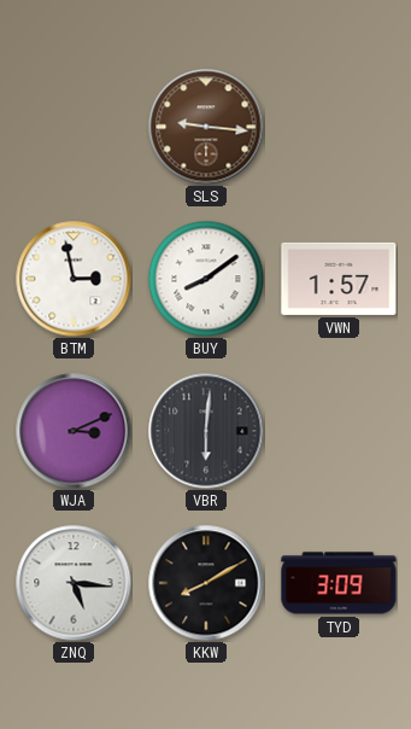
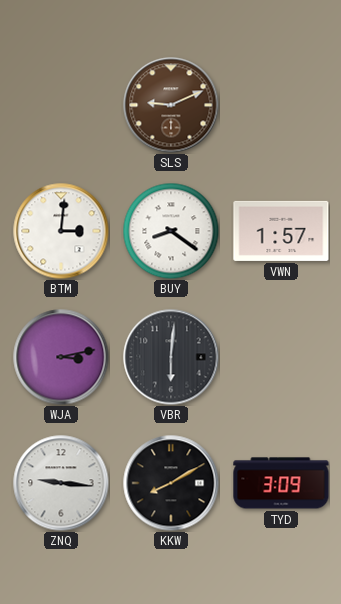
SLS: 9:16 -> 9:11 (171, 105)
BTM: 2:58 -> 3:01 (61, 231)
BUY: 8:09 -> 8:21 (171, 231)
WJA: 3:11 -> 3:13 (61, 357)
ZNQ: 5:16 -> 9:16 (61, 483)
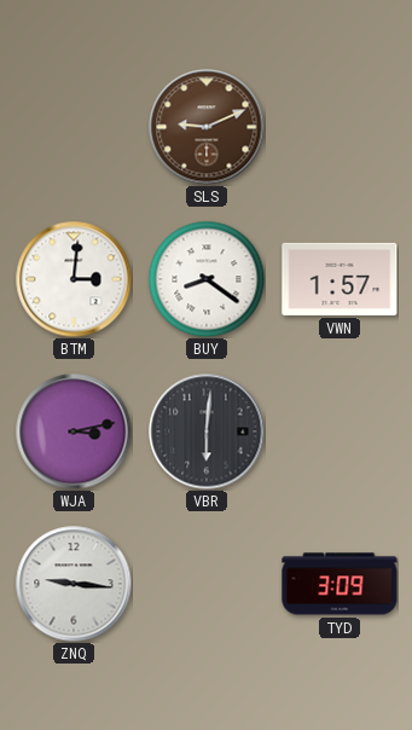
KKW: 8:10 -> none (171, 483)
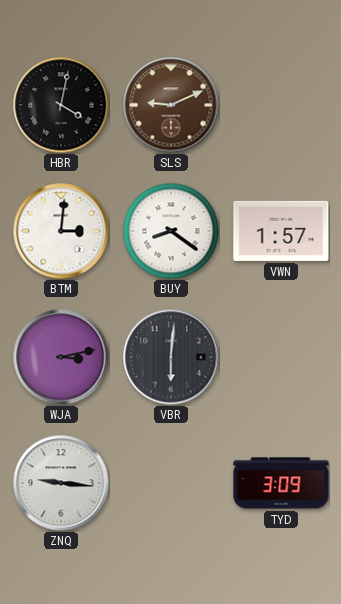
HBR: none -> 4:02 (61, 105)
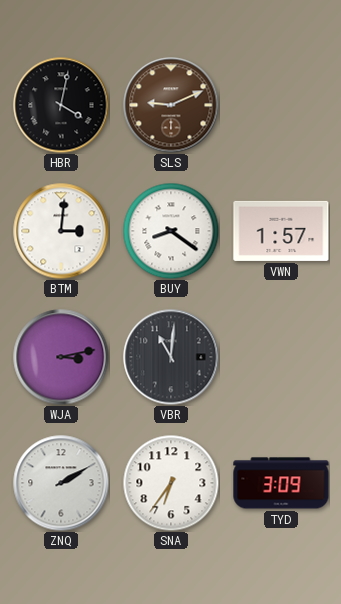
VBR: 6:01 -> 11:01 (171, 357)
ZNQ: 9:16 -> 2:10 (61, 483)
SNA: none -> 6:36 (171, 483)
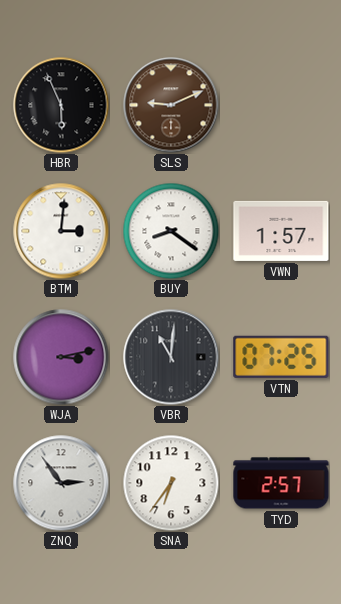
HBR: 4:02 -> 5:56 (61, 105)
VTN: none -> 07:25 (281, 357)
ZNQ: 2:10 -> 2:54 (61, 483)
TYD: 3:09 -> 2:57 (281, 483)
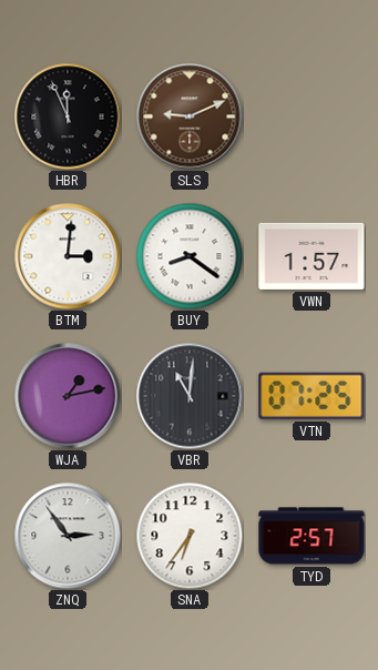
HBR: 5:56 -> 11:56 (68, 116)
WJA: 3:13 -> 1:13 (68, 396)
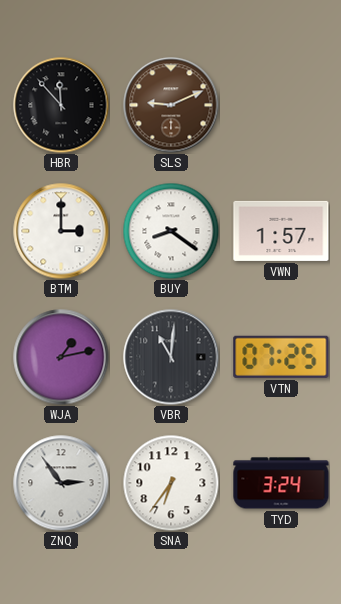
HBR: 11:56 -> 11:53 (61, 105)
BTM: 3:01 -> 3:00 (61, 231)
TYD: 2:57 -> 3:24 (281, 483)
